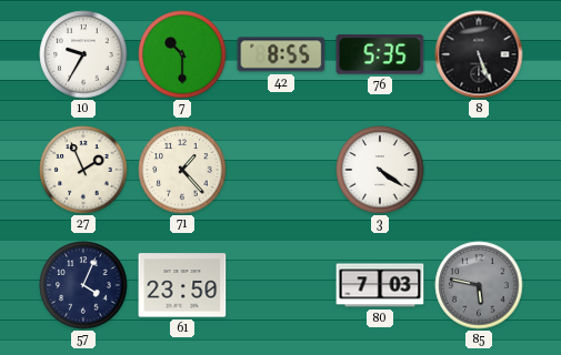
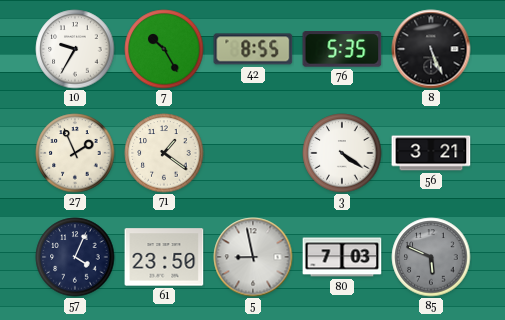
7: 10:30 -> 10:25 (164, 49)
71: 1:23 -> 1:21 (164, 153)
56: none -> 3:21 (431, 153)
5: none -> 8:58 (253, 257)
85: 5:47 -> 5:49 (431, 257)
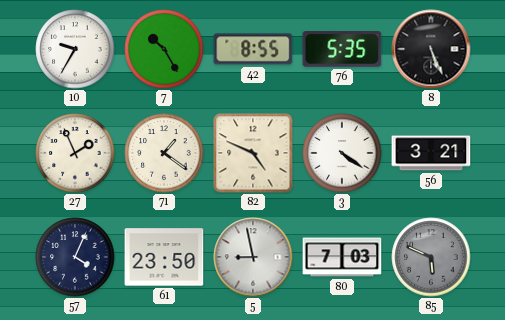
82: none -> 4:49 (253, 153)
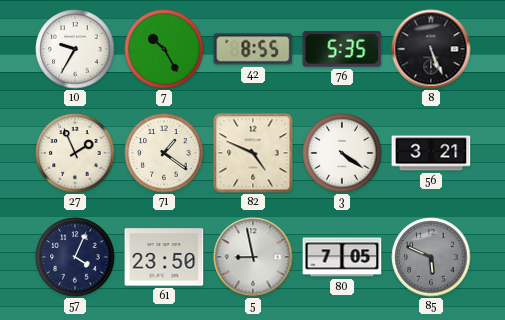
80: 7:03 -> 7:05 (342, 257)
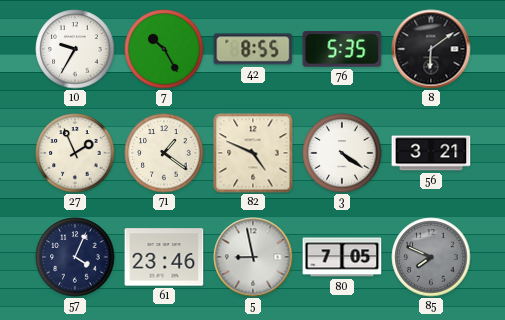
8: 5:26 -> 6:09 (431, 49)
61: 23:50 -> 23:46 (164, 257)
85: 5:49 -> 7:49 (431, 257)
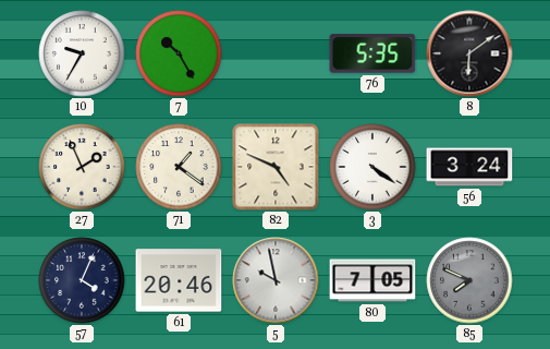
42: 8:55 -> none (253, 49)
56: 3:21 -> 3:24 (469, 167)
61: 23:46 -> 20:46 (179, 280)
5: 8:58 -> 9:58 (276, 280)
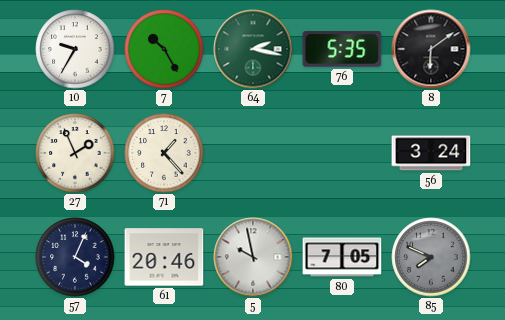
64: none -> 2:17 (253, 49)
71: 1:21 -> 1:23 (164, 153)
82: 4:49 -> none (276, 167)
3: 4:21 -> none (372, 167)
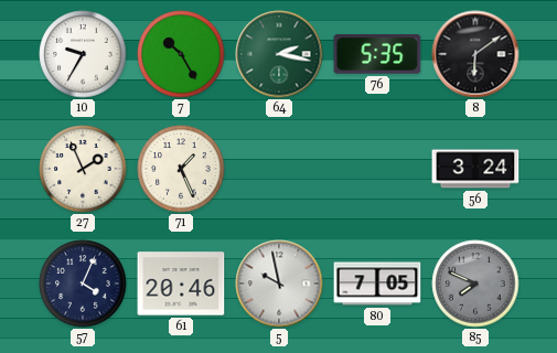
71: 1:23 -> 1:26 (181, 169)
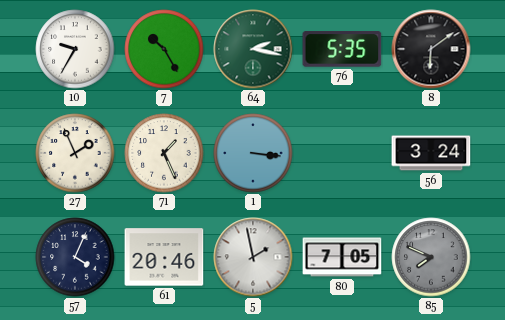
1: none -> 3:16 (253, 153)
5: 9:58 -> 1:58 (253, 257)
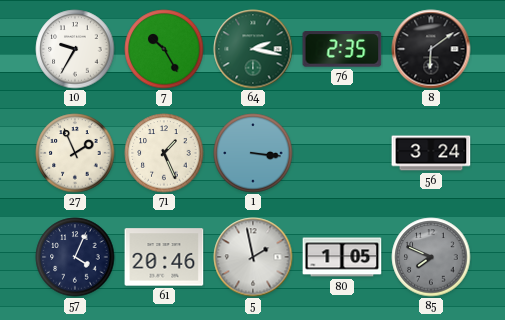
76: 5:35 -> 2:35 (342, 49)
80: 7:05 -> 1:05 (342, 257)
